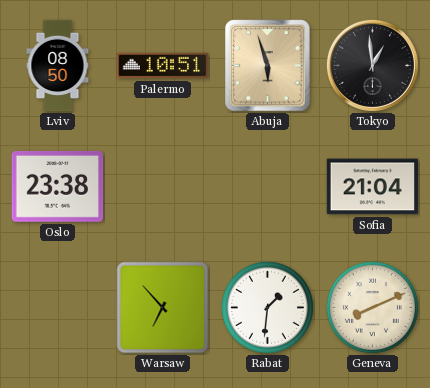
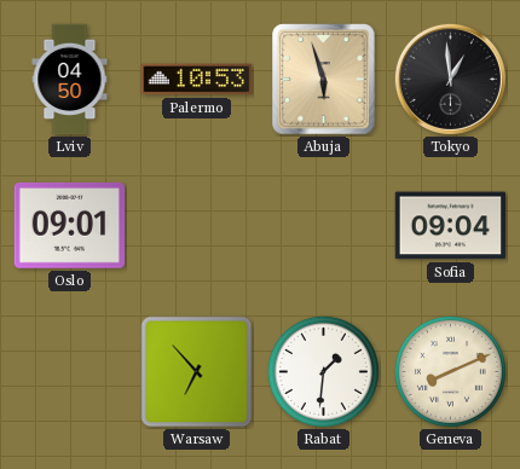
Lviv: 08:50 -> 04:50 (70, 80)
Palermo: 10:51 -> 10:53 (197, 80)
Oslo: 23:38 -> 09:01 (70, 226)
Sofia: 21:04 -> 09:04 (451, 226)
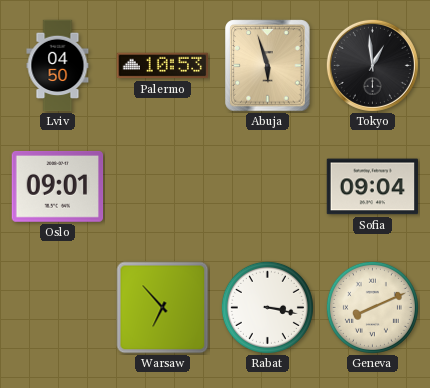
Rabat: 1:31 -> 3:17 (267, 307)
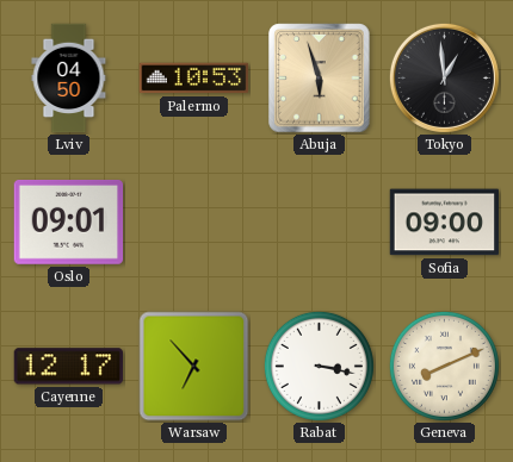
Sofia: 09:04 -> 09:00 (445, 223)
Cayenne: none -> 12:17 (68, 367)
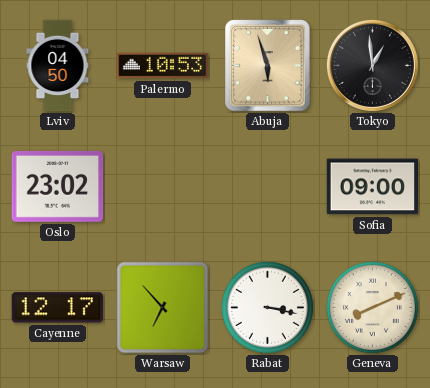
Oslo: 09:01 -> 23:02 (58, 187)
